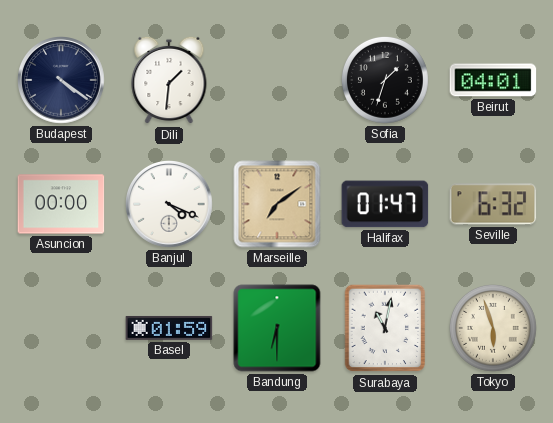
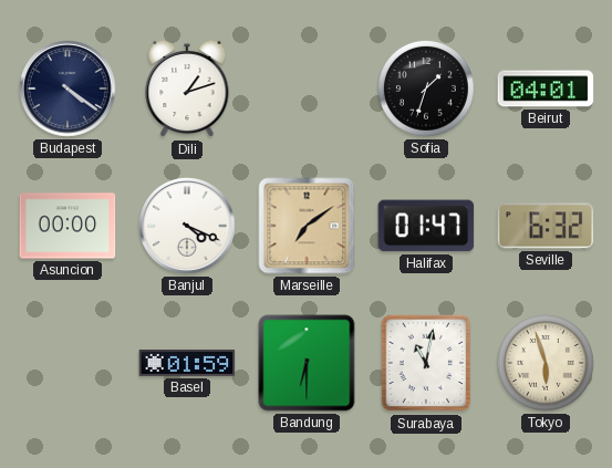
Dili: 1:31 -> 1:12 (187, 89)
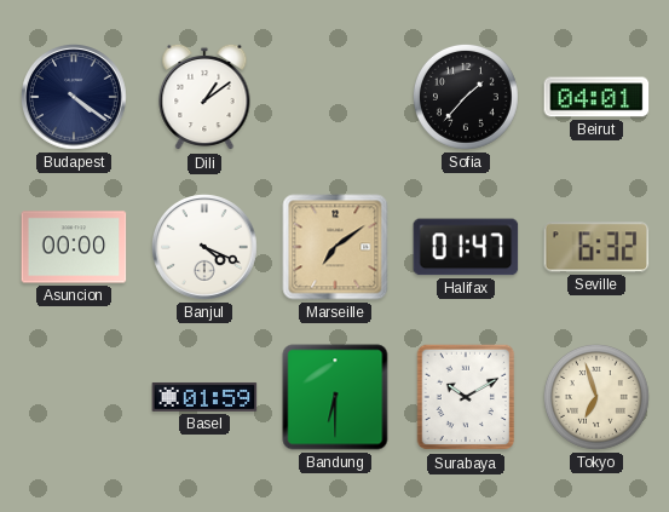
Dili: 1:12 -> 1:09 (204, 97)
Sofia: 1:33 -> 1:37 (466, 97)
Surabaya: 11:02 -> 10:10 (466, 397)
Tokyo: 5:57 -> 6:57 (596, 397)
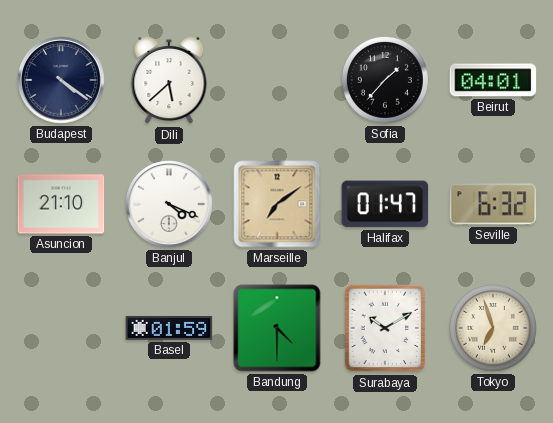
Dili: 1:09 -> 5:38 (169, 80)
Asuncion: 00:00 -> 21:10 (61, 204)
Bandung: 6:30 -> 4:30 (277, 328)
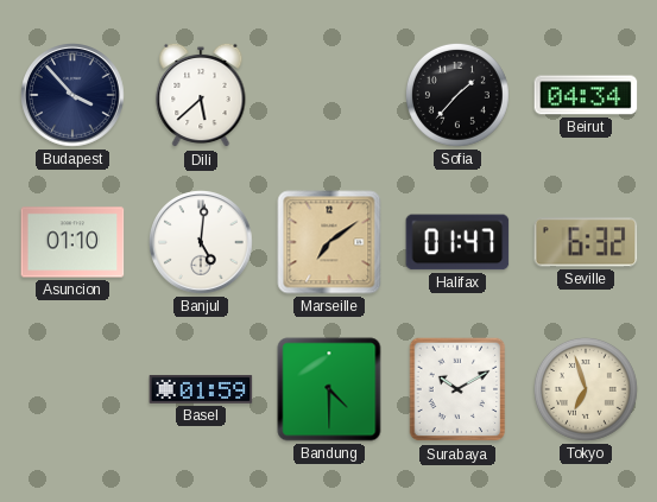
Budapest: 4:21 -> 3:53 (74, 96)
Beirut: 04:01 -> 04:34 (586, 95)
Asuncion: 21:10 -> 01:10 (72, 242)
Banjul: 4:19 -> 5:01 (202, 243)
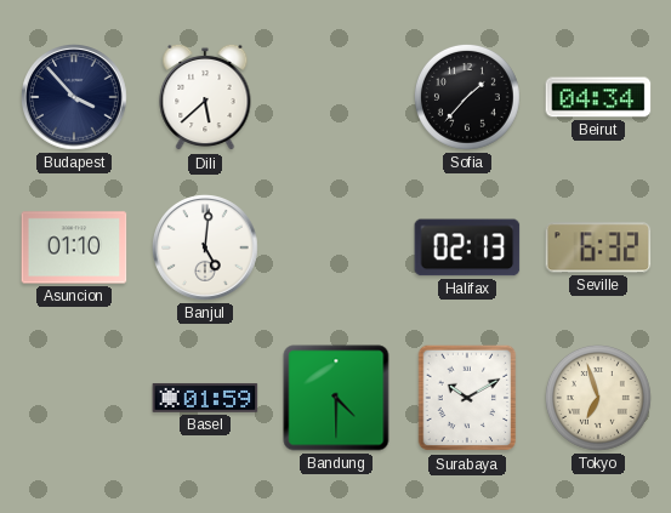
Marseille: 7:09 -> none (329, 242)
Halifax: 01:47 -> 02:13 (467, 247)
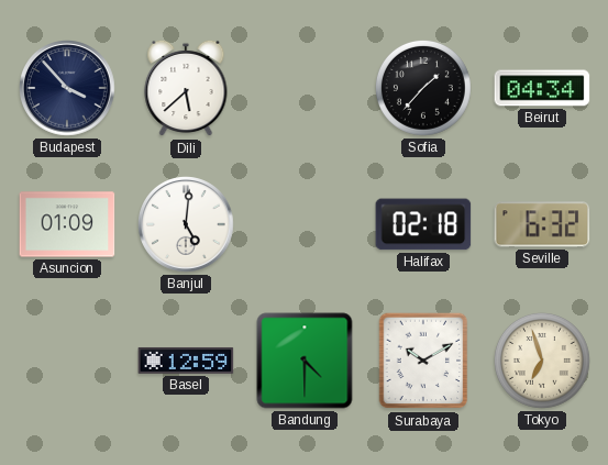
Asuncion: 01:10 -> 01:09 (67, 224)
Halifax: 02:13 -> 02:18 (423, 224)
Basel: 01:59 -> 12:59 (186, 361)
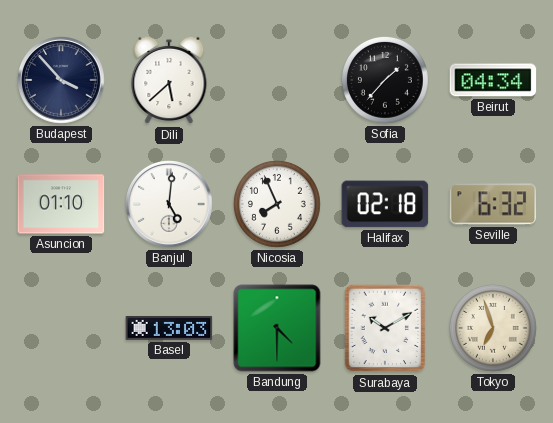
Asuncion: 01:09 -> 01:10 (61, 204)
Nicosia: none -> 7:56 (277, 204)
Basel: 12:59 -> 13:03 (169, 328)
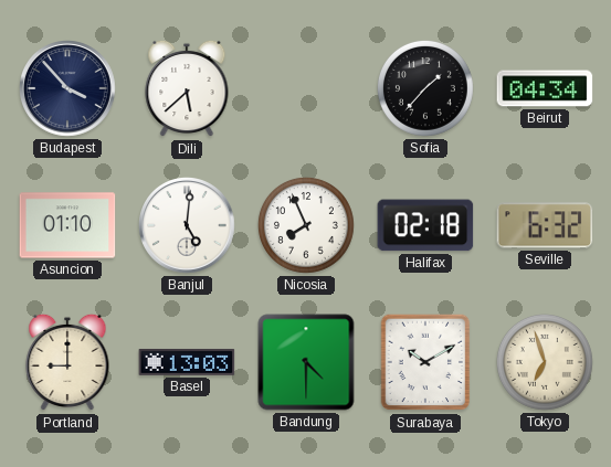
Portland: none -> 9:00 (67, 362)
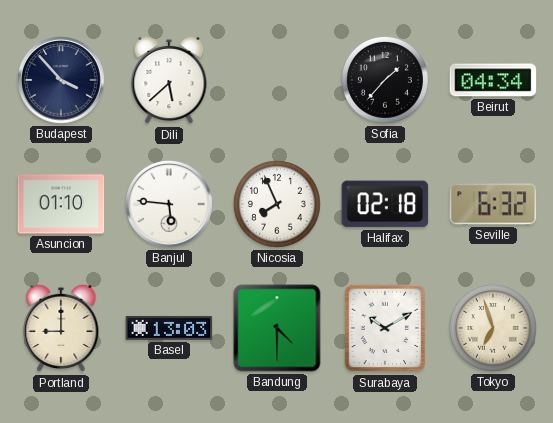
Banjul: 5:01 -> 5:46 (170, 205)
